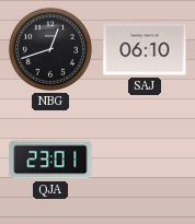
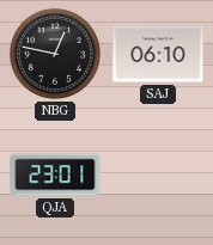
NBG: 12:42 -> 12:47 (55, 54)
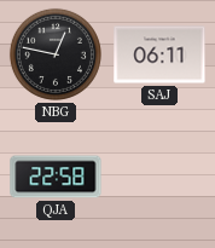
SAJ: 06:10 -> 06:11 (159, 54)
QJA: 23:01 -> 22:58 (56, 177)
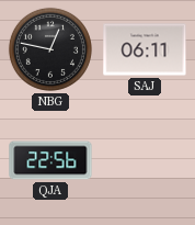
QJA: 22:58 -> 22:56 (50, 160)
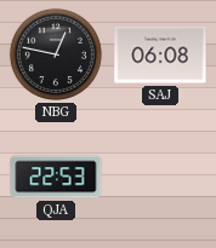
SAJ: 06:11 -> 06:08 (160, 54)
QJA: 22:56 -> 22:53 (56, 177)
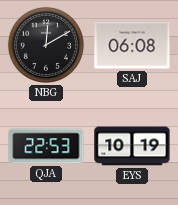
NBG: 12:47 -> 12:10 (46, 45)
EYS: none -> 10:19 (132, 146)
